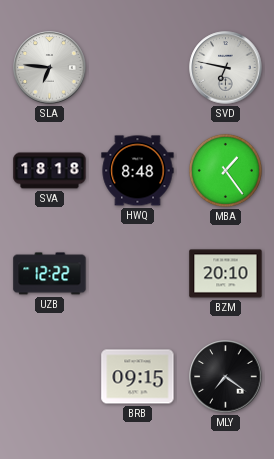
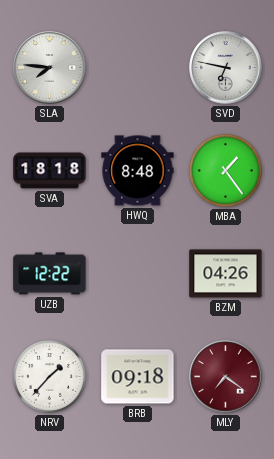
SLA: 6:46 -> 7:46 (50, 68)
BZM: 20:10 -> 04:26 (226, 274)
NRV: none -> 1:37 (49, 376)
BRB: 09:15 -> 09:18 (138, 377)
MLY dial: black -> burgundy (226, 377)
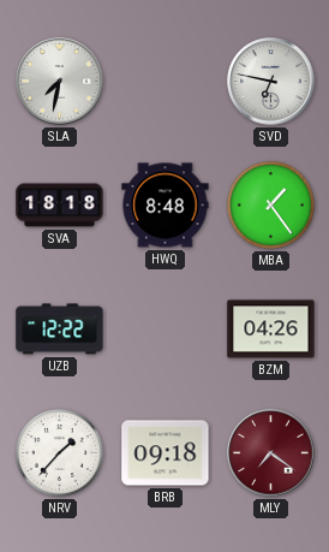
SLA: 7:46 -> 7:32 (60, 82)
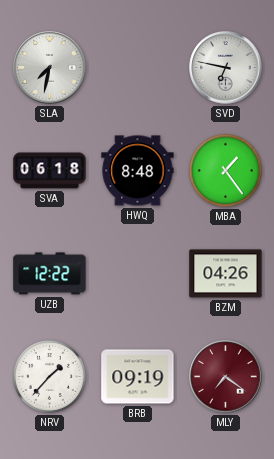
SVA: 18:18 -> 06:18 (50, 171)
BRB: 09:18 -> 09:19 (138, 377)
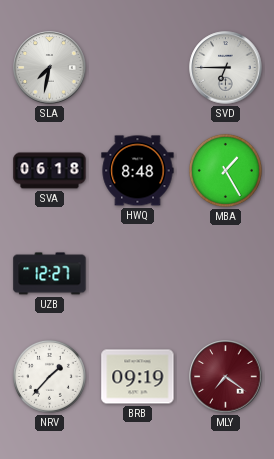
SVD: 6:47 -> 6:45 (226, 68)
MBA: 1:24 -> 1:25 (225, 170)
UZB: 12:22 -> 12:27 (50, 274)
BZM: 04:26 -> none (226, 274)
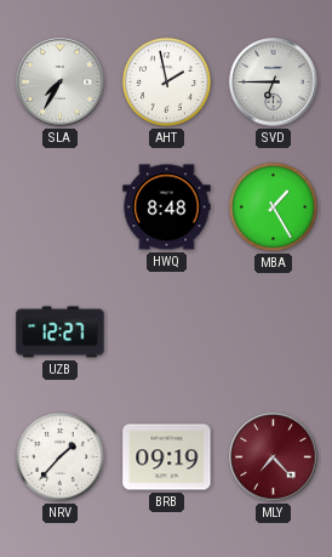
SLA: 7:32 -> 7:35 (61, 83)
AHT: none -> 1:58 (166, 81)
SVA: 06:18 -> none (50, 171)
MLY: 7:21 -> 7:23 (274, 457)
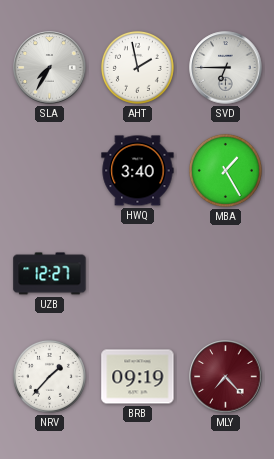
HWQ: 8:48 -> 3:40 (138, 171)
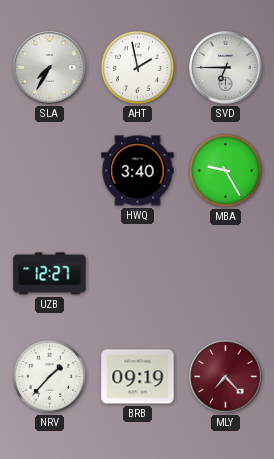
MBA: 1:25 -> 9:25 (225, 170)
